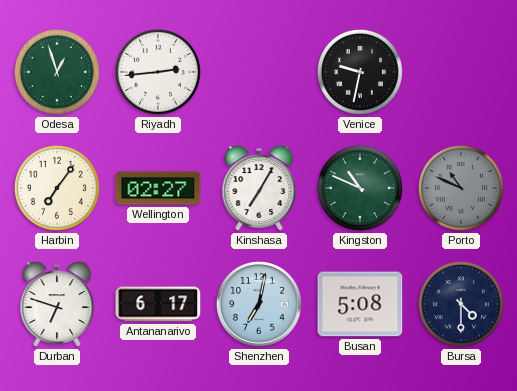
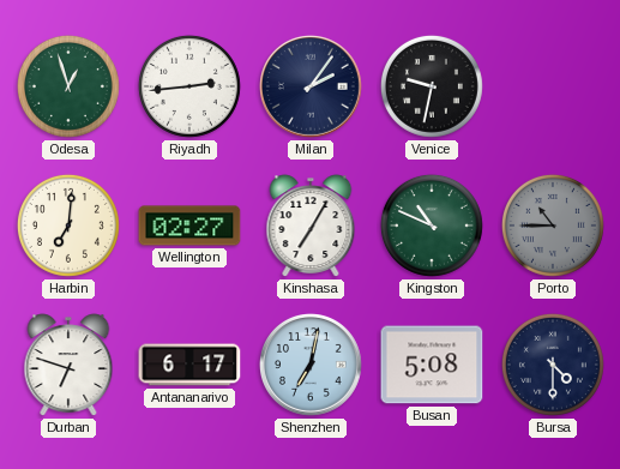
Milan: none -> 2:06 (312, 88)
Harbin: 7:06 -> 7:01 (68, 226)
Porto: 10:49 -> 10:45 (553, 226)
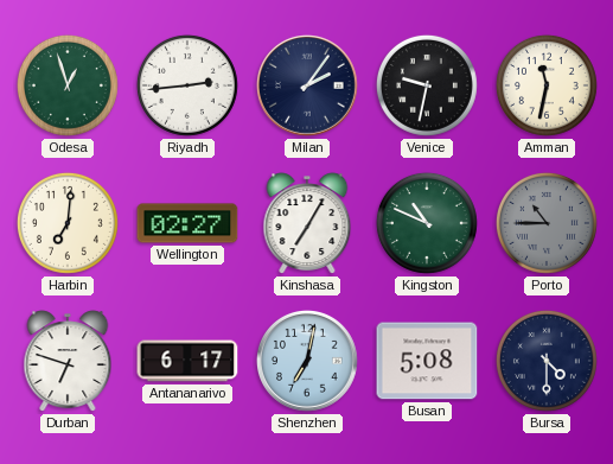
Amman: none -> 11:32 (547, 85)
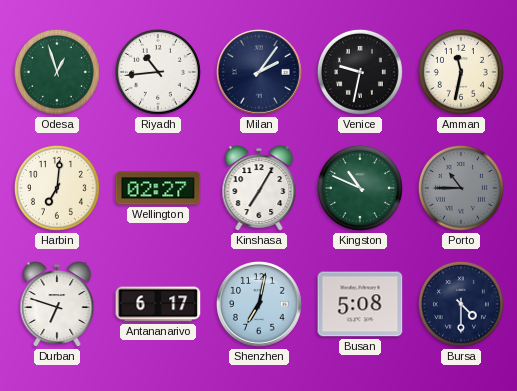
Riyadh: 2:44 -> 10:44 (158, 72)
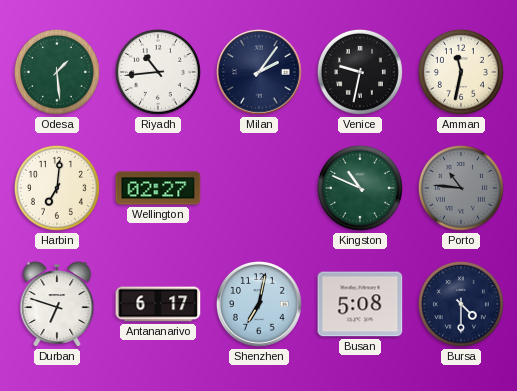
Odesa: 12:57 -> 1:29 (57, 72)
Kinshasa: 7:05 -> none (259, 188)
Porto: 10:45 -> 10:46 (461, 188)
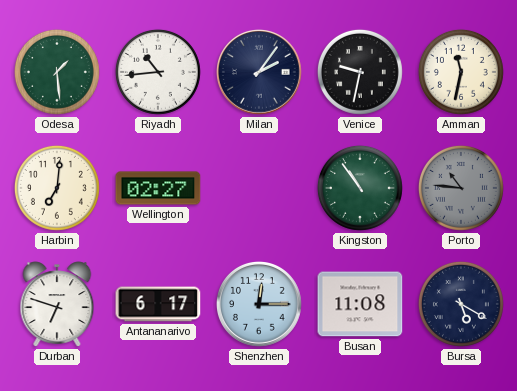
Kingston: 10:49 -> 10:54 (360, 188)
Shenzhen: 7:02 -> 12:15 (260, 305)
Busan: 5:08 -> 11:08 (360, 304)
Bursa: 4:30 -> 5:20 (461, 304)
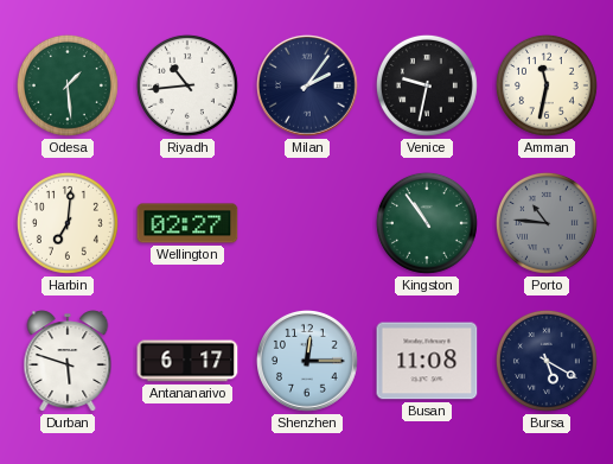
Durban: 6:48 -> 5:48 (68, 361)
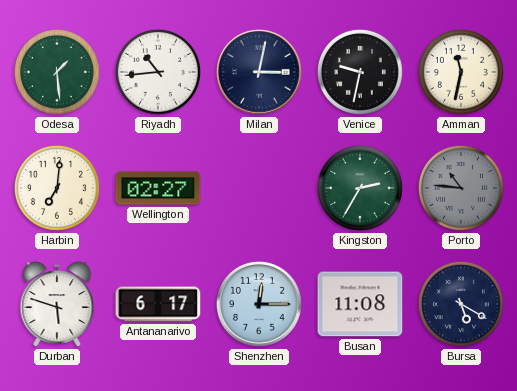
Milan: 2:06 -> 3:02 (260, 73)
Kingston: 10:54 -> 2:35 (360, 188)
